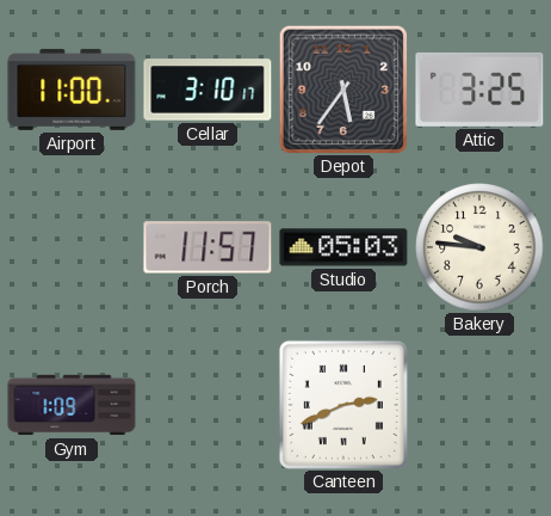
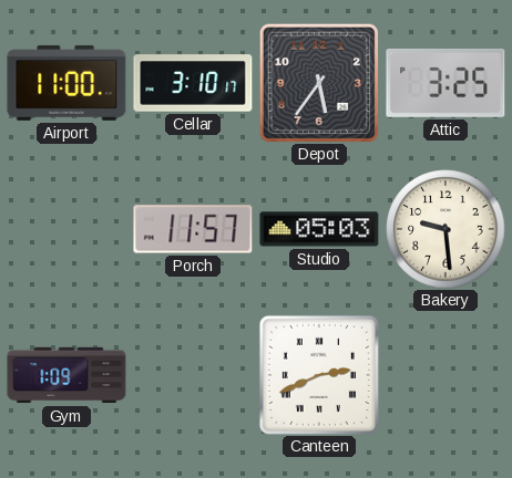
Bakery: 9:46 -> 9:29 (446, 229)
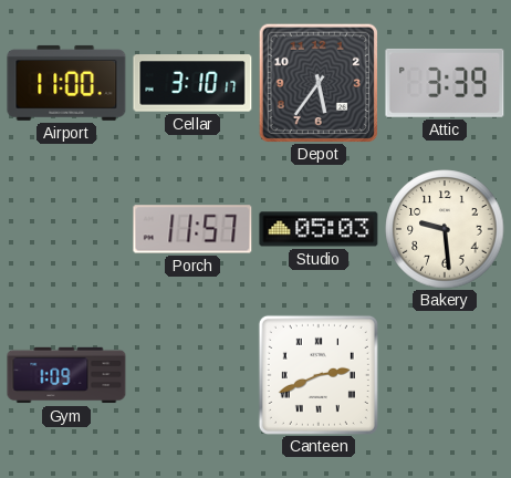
Attic: 3:25 -> 3:39 (445, 83)
